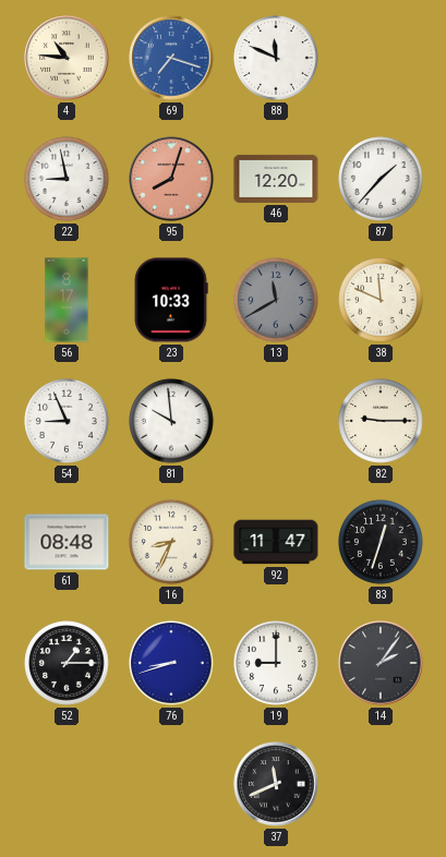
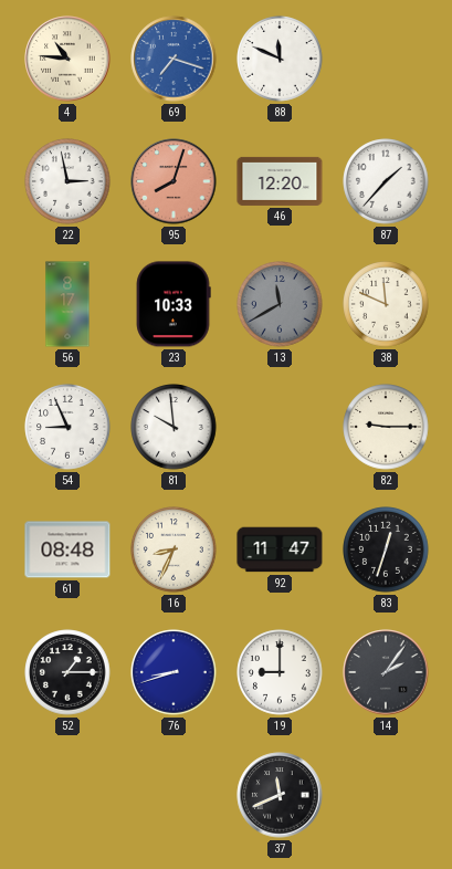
22: 8:58 -> 2:58 (67, 181)
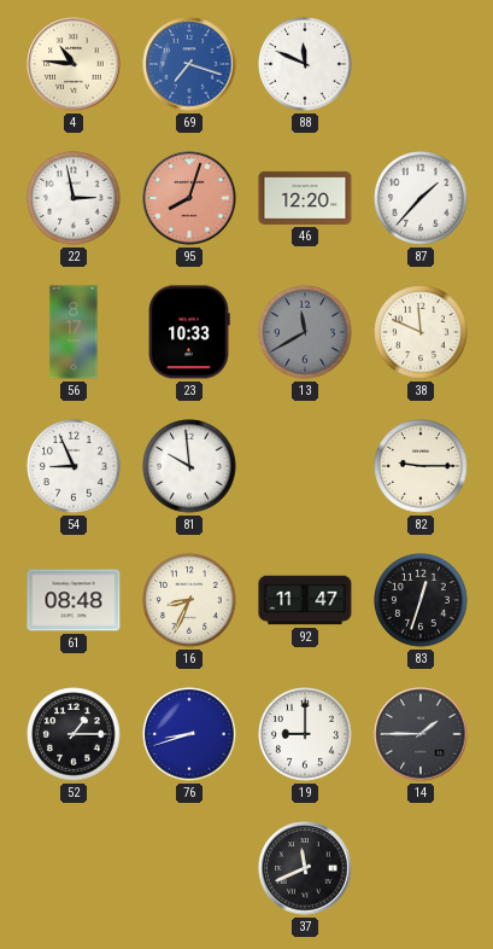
14: 2:06 -> 1:45 (421, 734)
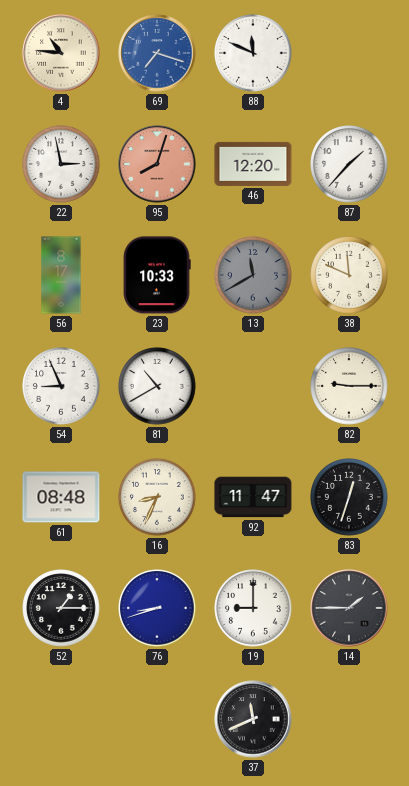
81: 9:59 -> 10:40 (157, 386)
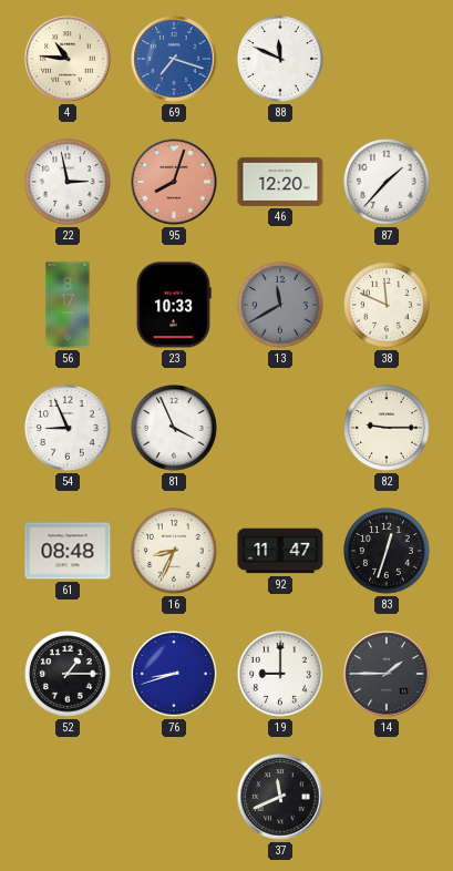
81: 10:40 -> 3:56 (174, 428)
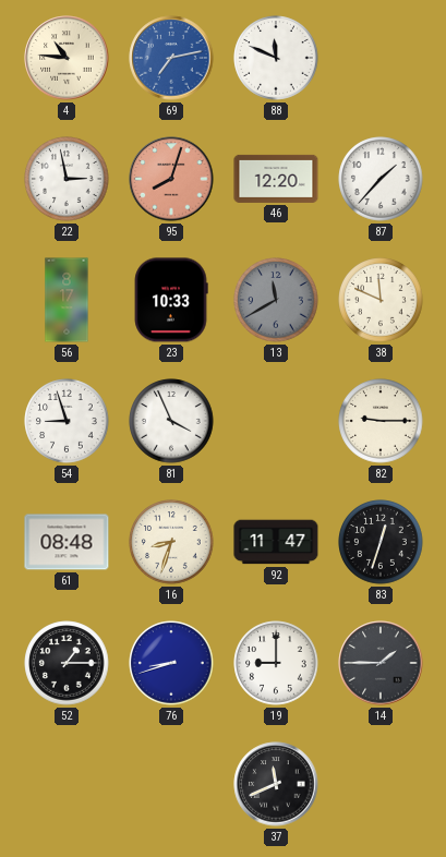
69: 7:18 -> 7:13 (171, 58)
54: 8:56 -> 8:57 (67, 421)
16: 8:34 -> 8:33 (171, 542)
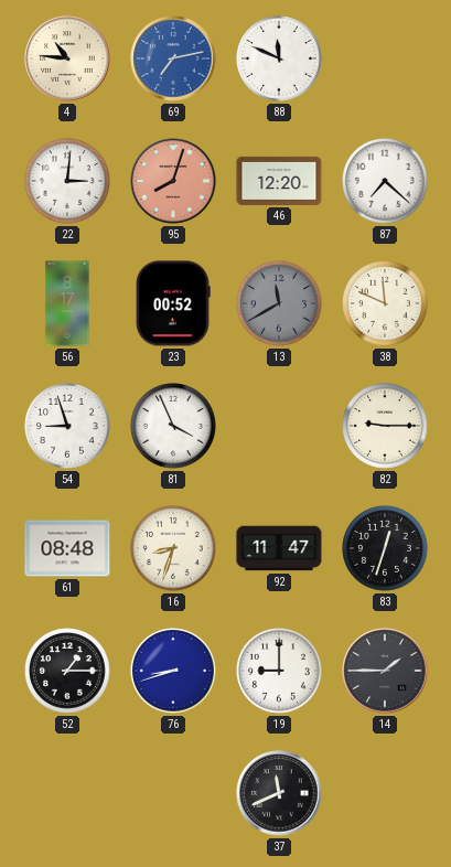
22: 2:58 -> 3:01 (67, 181)
87: 1:37 -> 7:22 (385, 181)
23: 10:33 -> 00:52 (173, 303)
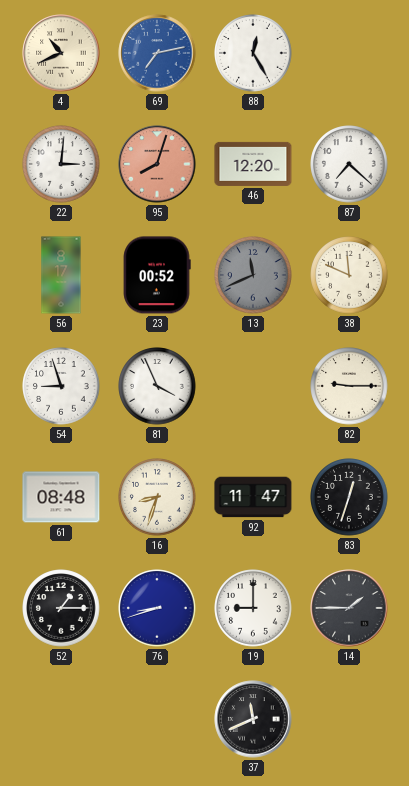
4: 10:46 -> 10:41 (61, 53)
88: 11:49 -> 12:25 (253, 53)
13: 11:40 -> 11:41 (253, 275)
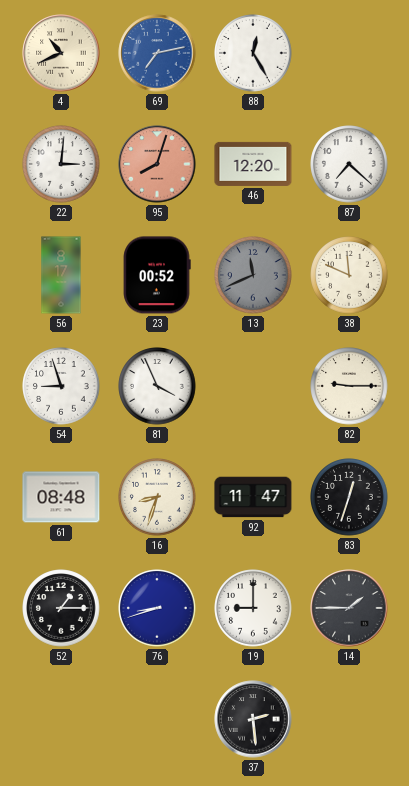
37: 11:41 -> 2:29 (253, 719)
